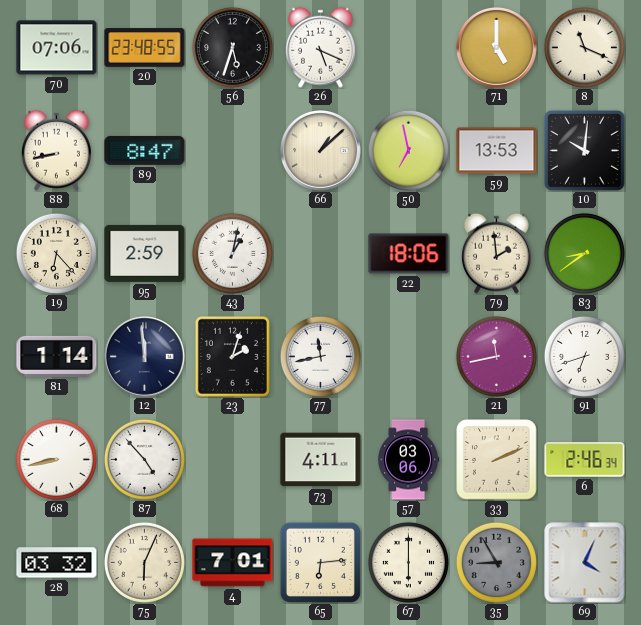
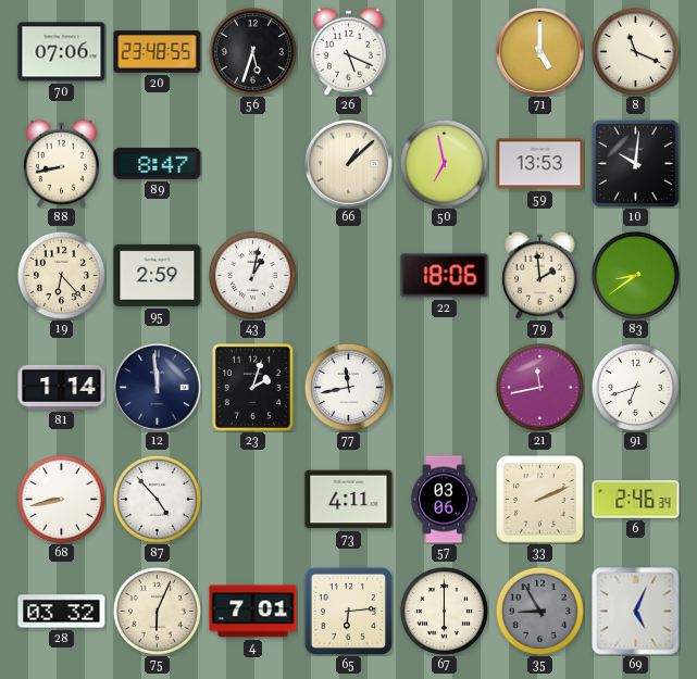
69: 4:04 -> 5:04 (636, 612)
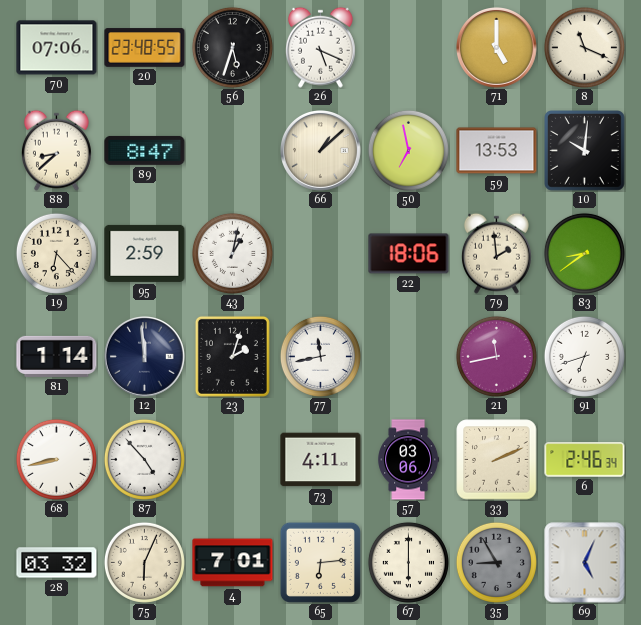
88: 8:43 -> 8:38 (56, 150)
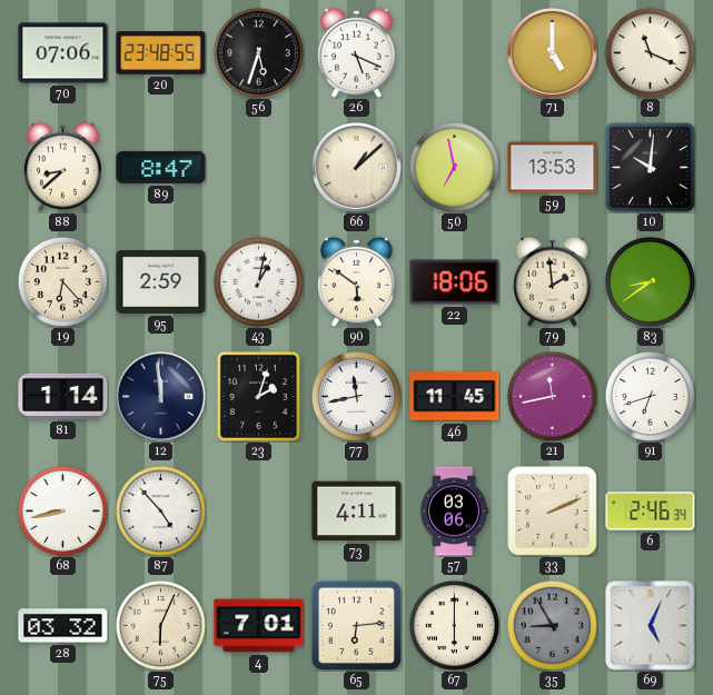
90: none -> 5:51 (356, 281)
46: none -> 11:45 (455, 397)
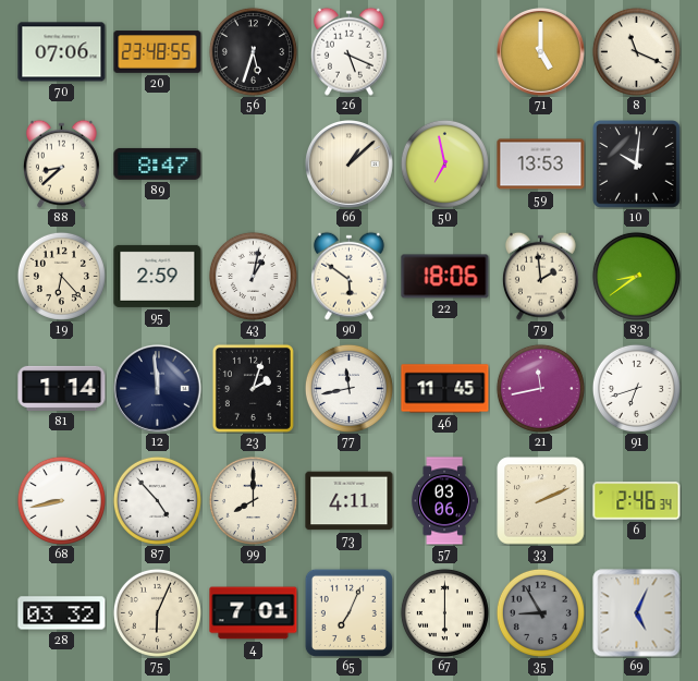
99: none -> 8:00 (253, 500)
65: 6:14 -> 7:04 (348, 612)
